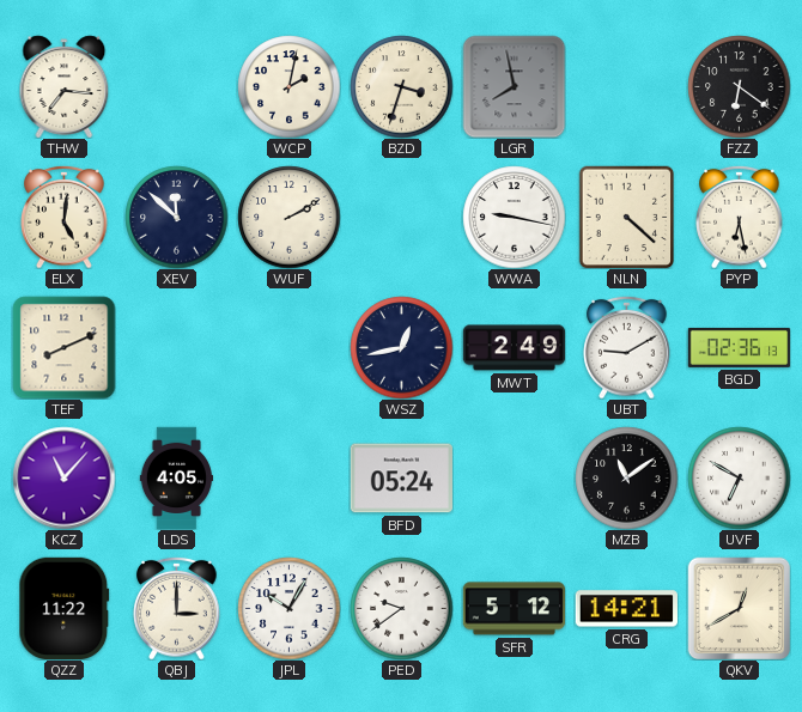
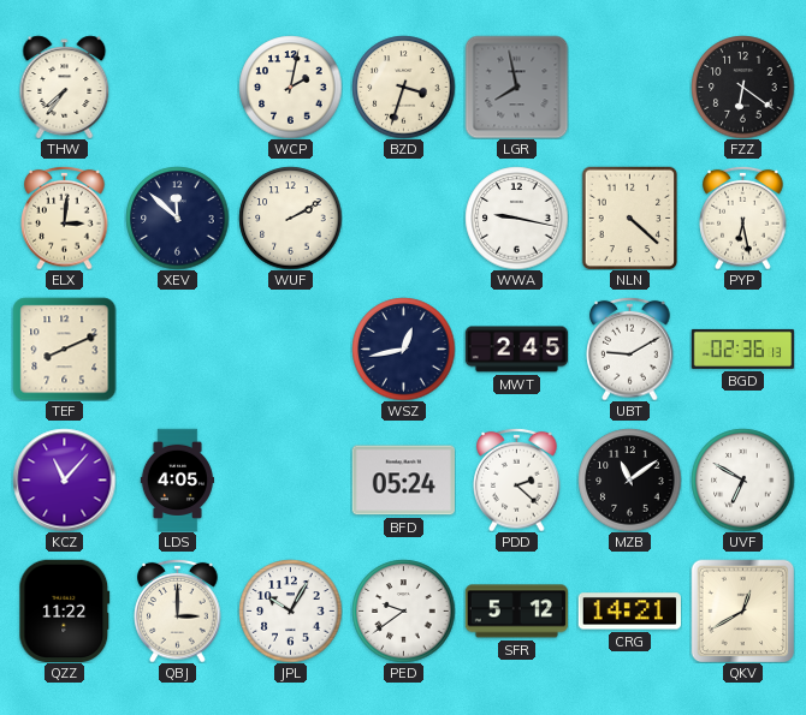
THW: 7:16 -> 7:36 (65, 87)
ELX: 5:01 -> 3:01 (65, 218)
MWT: 2:49 -> 2:45 (516, 350)
PDD: none -> 2:22 (517, 479)
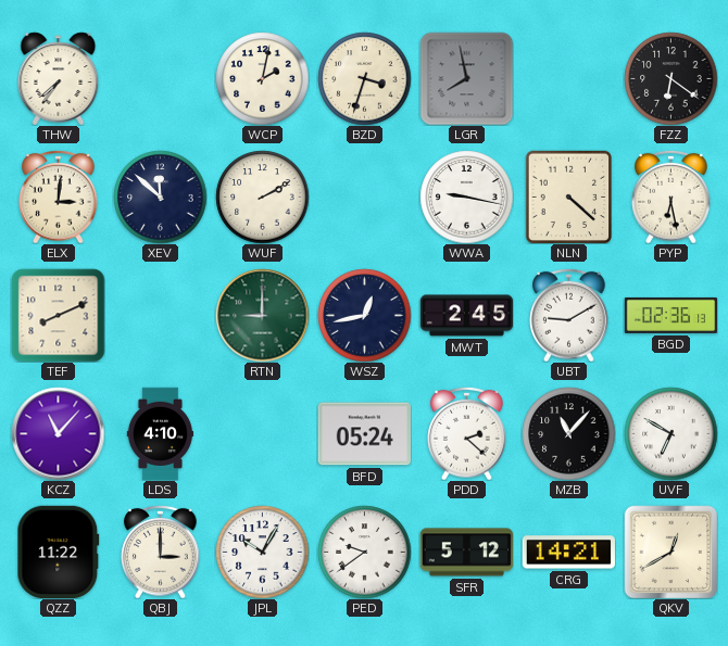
RTN: none -> 9:00 (262, 315)
LDS: 4:05 -> 4:10 (160, 433)
MZB: 11:09 -> 11:07 (568, 433)
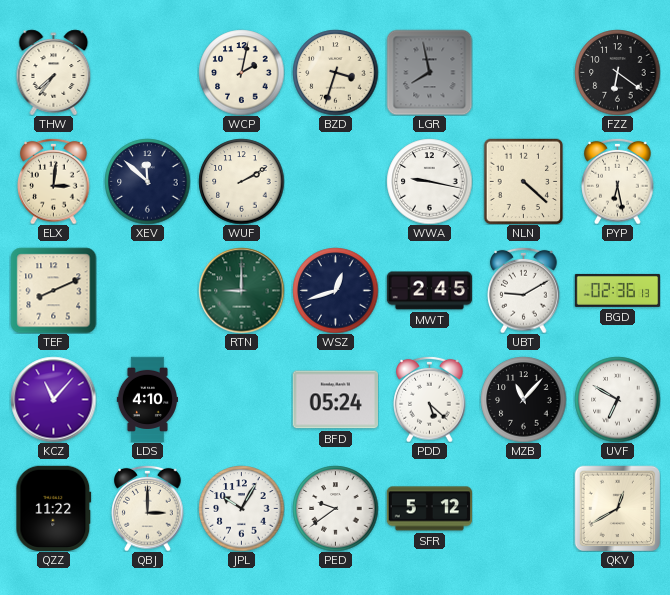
WSZ: 12:43 -> 12:42 (335, 290)
PDD: 2:22 -> 5:22 (430, 399)
CRG: 14:21 -> none (568, 553)
